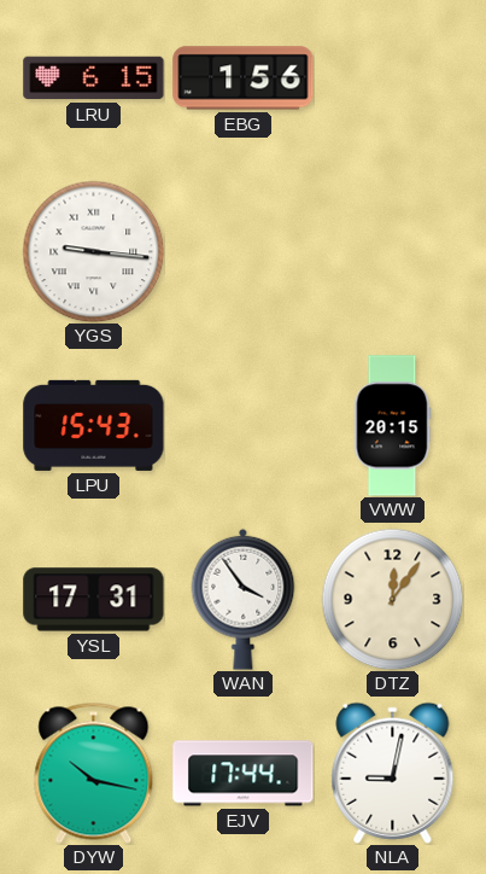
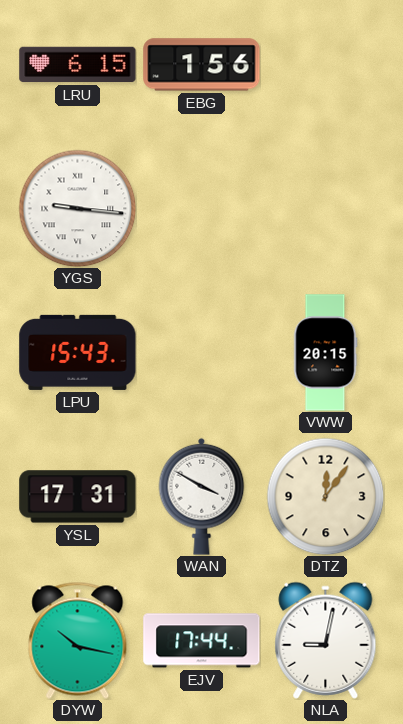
WAN: 3:54 -> 3:50 (202, 496)
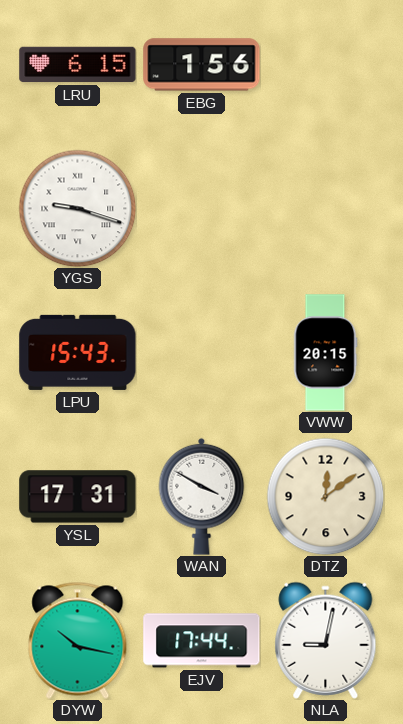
YGS: 9:16 -> 9:18 (77, 208)
DTZ: 12:06 -> 12:09 (325, 496)
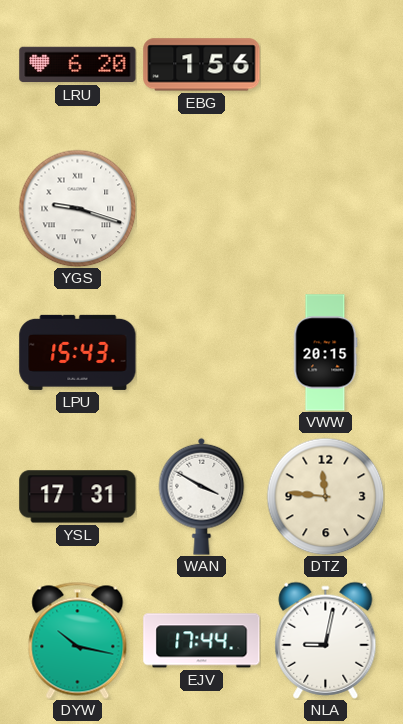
LRU: 6:15 -> 6:20 (78, 65)
DTZ: 12:09 -> 11:46 (325, 496)
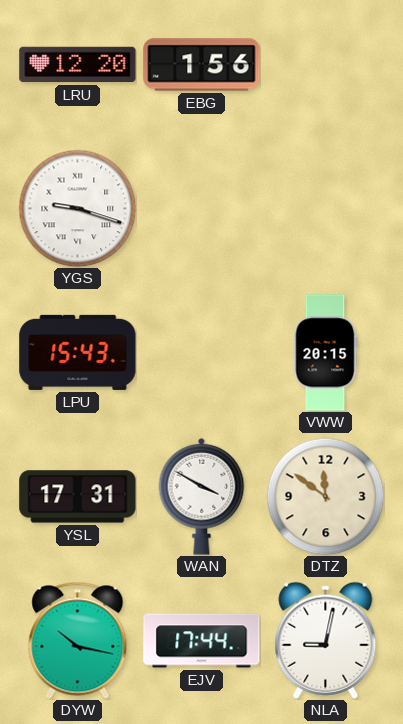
LRU: 6:20 -> 12:20 (78, 65)
DTZ: 11:46 -> 11:51 (325, 496)
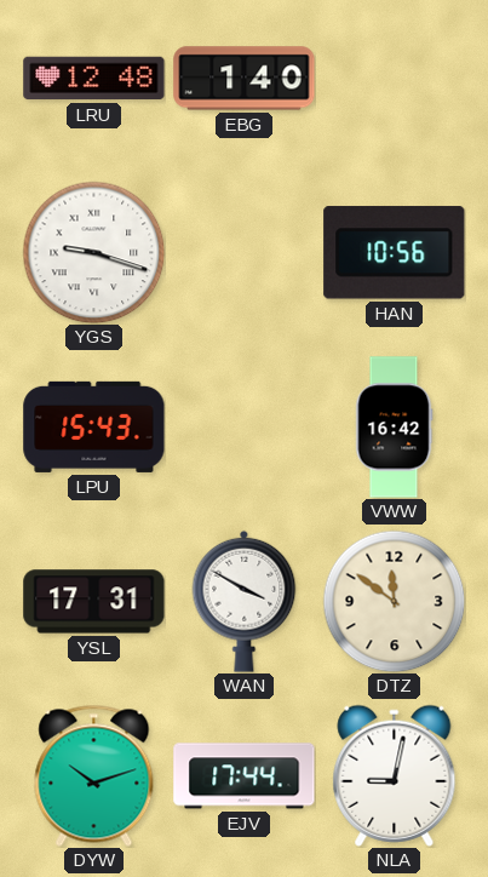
LRU: 12:20 -> 12:48 (94, 79)
EBG: 1:56 -> 1:40 (245, 79)
HAN: none -> 10:56 (395, 253)
VWW: 20:15 -> 16:42 (394, 428)
DYW: 10:17 -> 10:12 (94, 775)
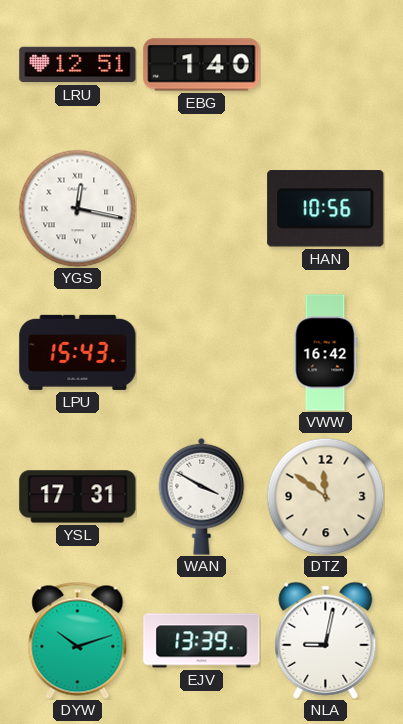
LRU: 12:48 -> 12:51 (78, 65)
YGS: 9:18 -> 12:17 (77, 208)
EJV: 17:44 -> 13:39 (202, 641)
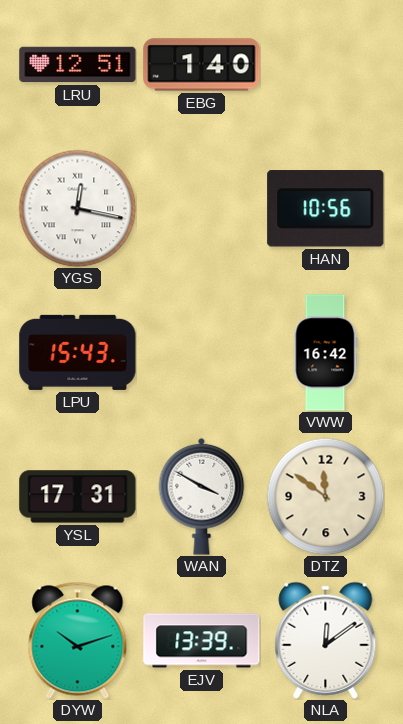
NLA: 9:02 -> 12:09 (326, 640)
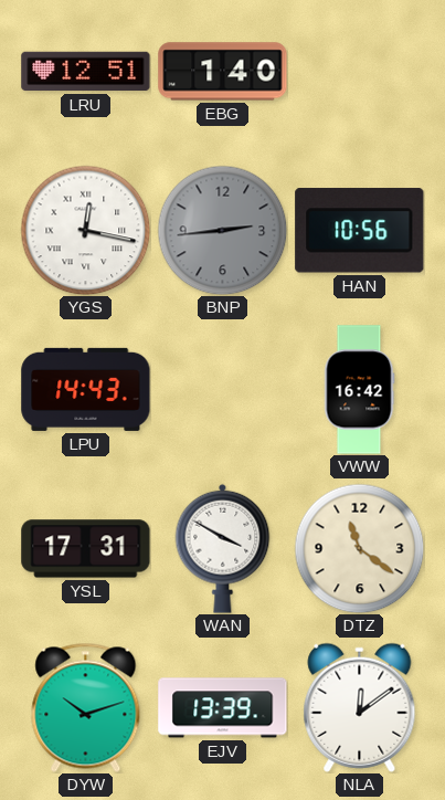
BNP: none -> 2:44 (222, 230)
LPU: 15:43 -> 14:43 (86, 389)
DTZ: 11:51 -> 11:21 (359, 548)
